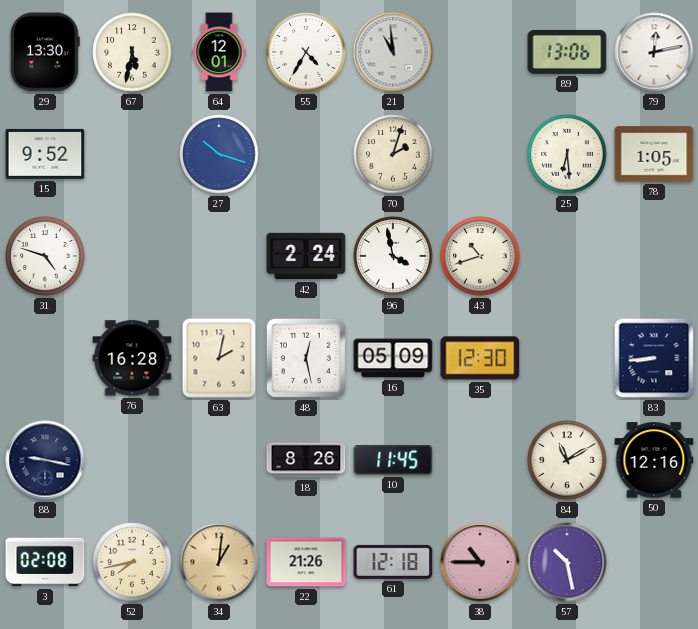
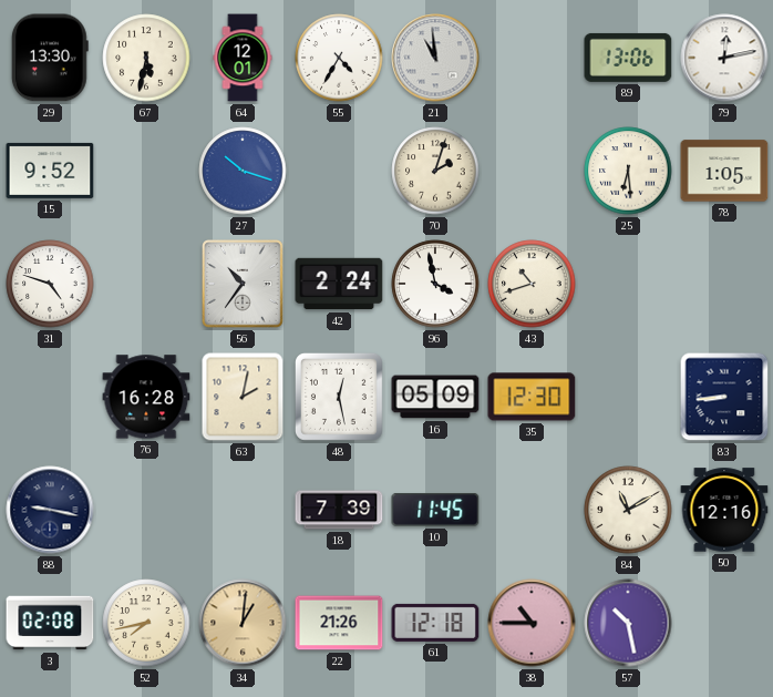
56: none -> 10:36 (244, 285)
18: 8:26 -> 7:39 (339, 510)
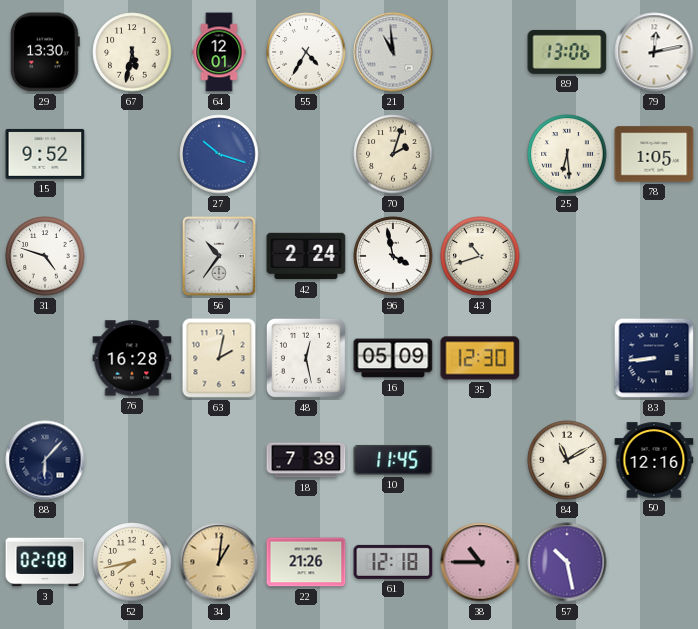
88: 9:17 -> 6:07 (45, 460)
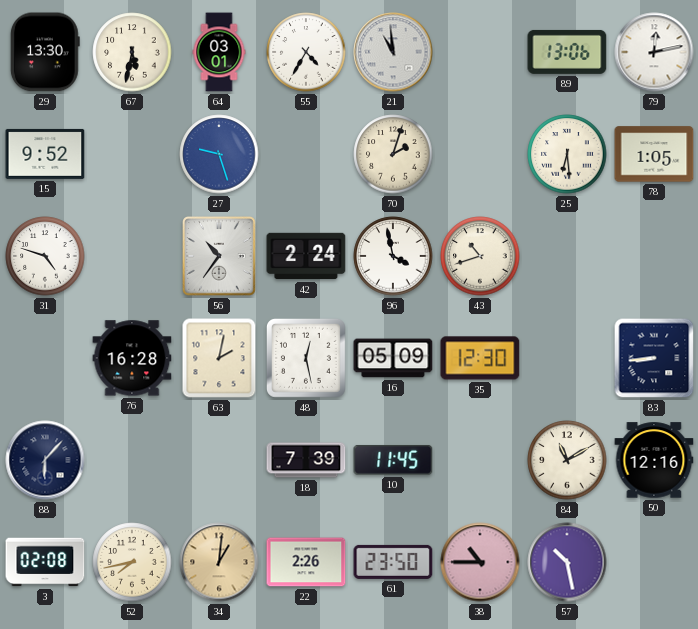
64: 12:01 -> 03:01 (219, 52)
27: 10:18 -> 9:27 (219, 154)
22: 21:26 -> 2:26 (306, 562)
61: 12:18 -> 23:50 (393, 562)
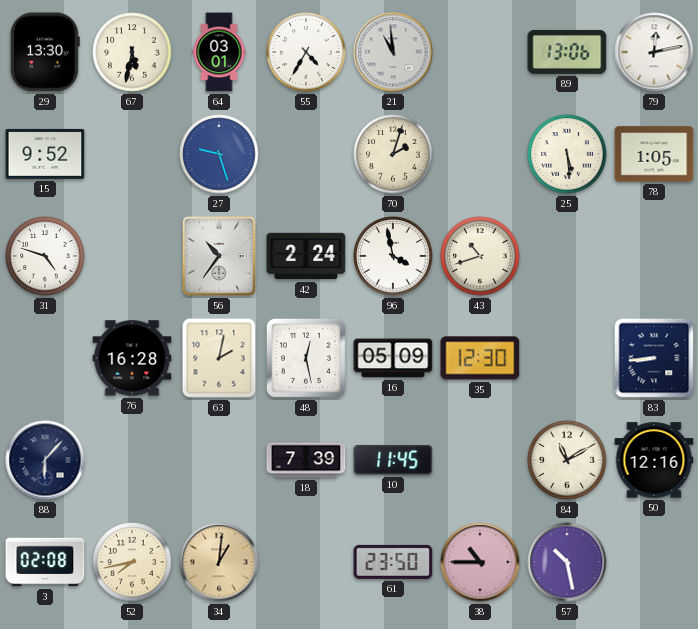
25: 6:29 -> 5:29 (567, 154)
22: 2:26 -> none (306, 562)
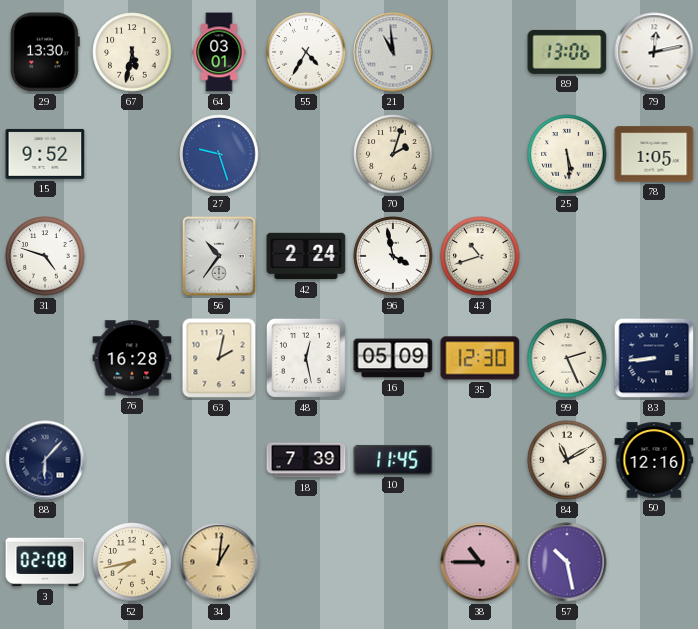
99: none -> 2:26 (567, 358)
61: 23:50 -> none (393, 562)
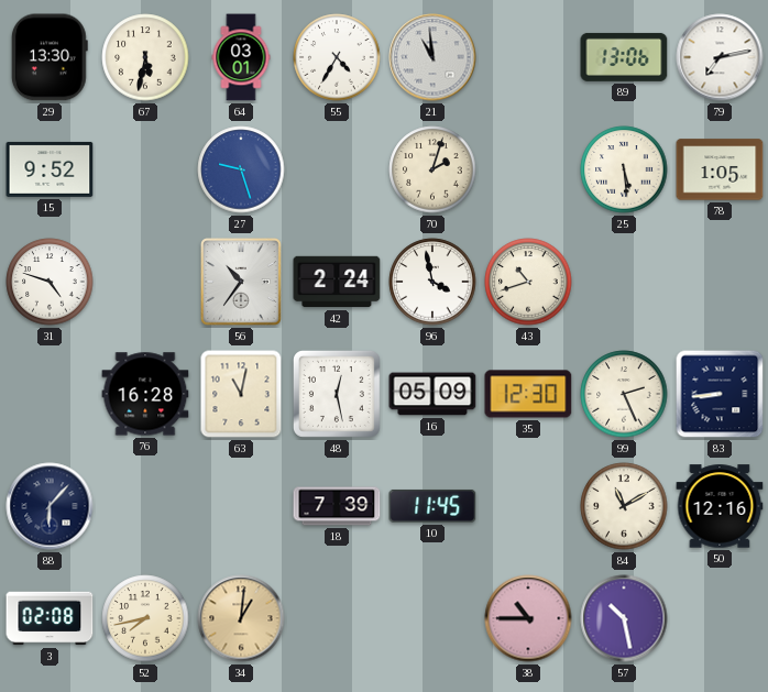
79: 12:13 -> 7:13 (720, 57)
63: 2:02 -> 11:02 (241, 394)
